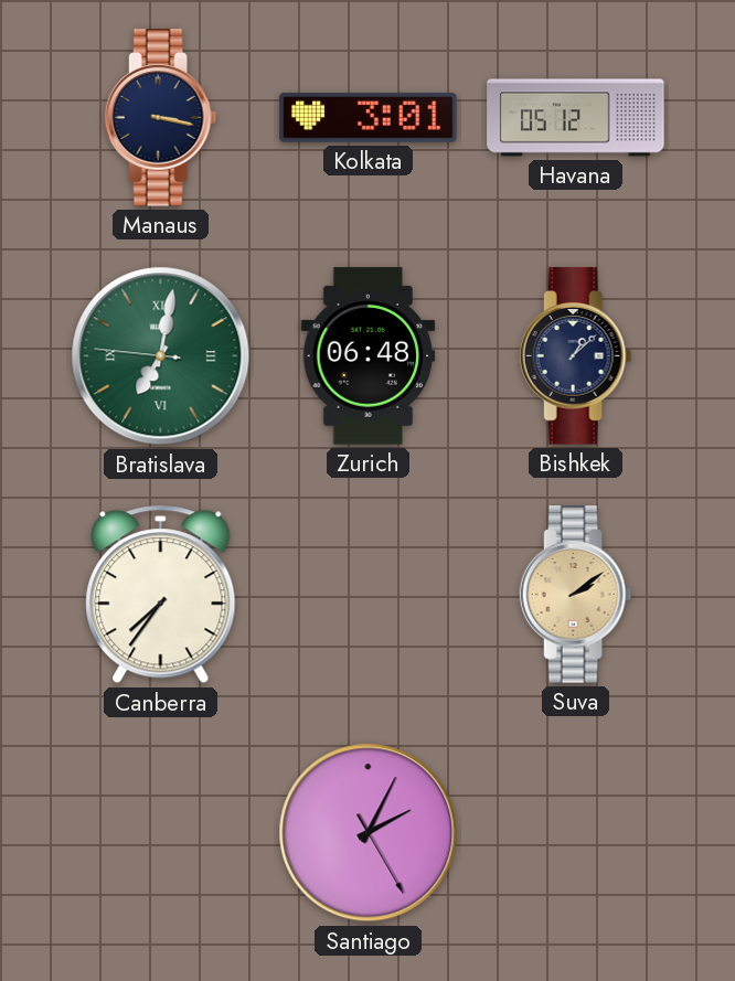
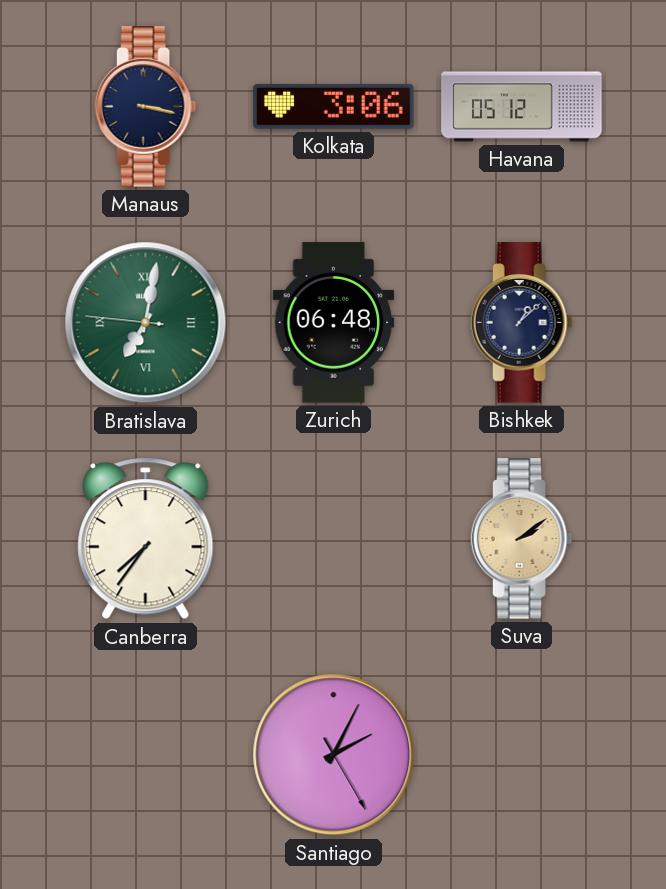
Kolkata: 3:01 -> 3:06 (334, 107)
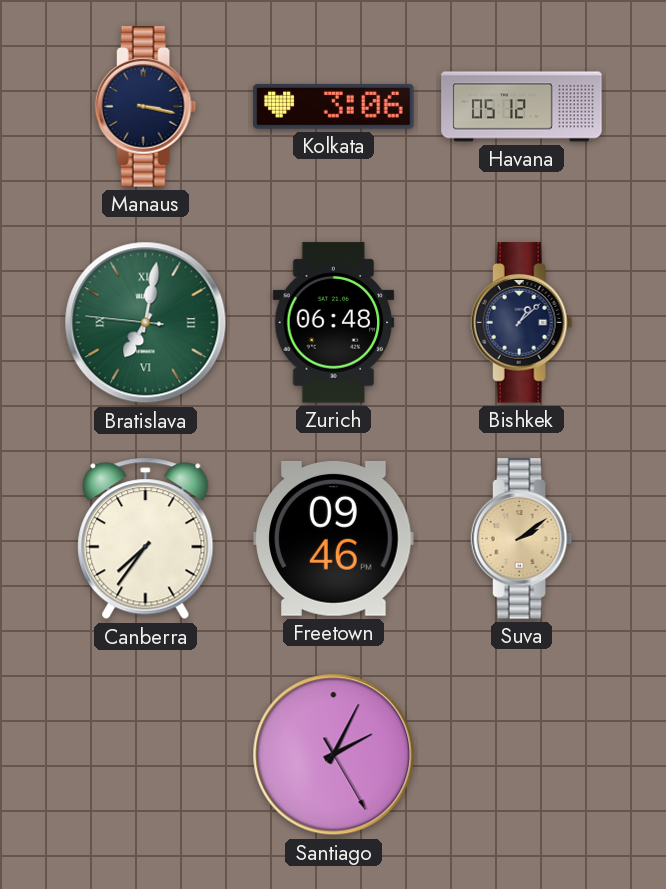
Freetown: none -> 09:46 (334, 538)
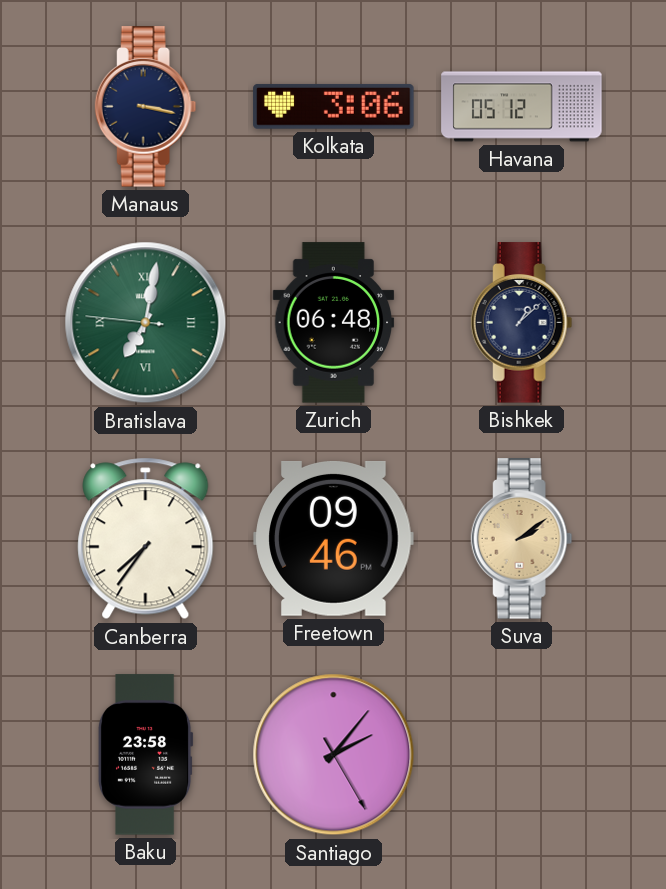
Baku: none -> 23:58 (145, 755)
Santiago: 2:04 -> 2:06 (334, 755)
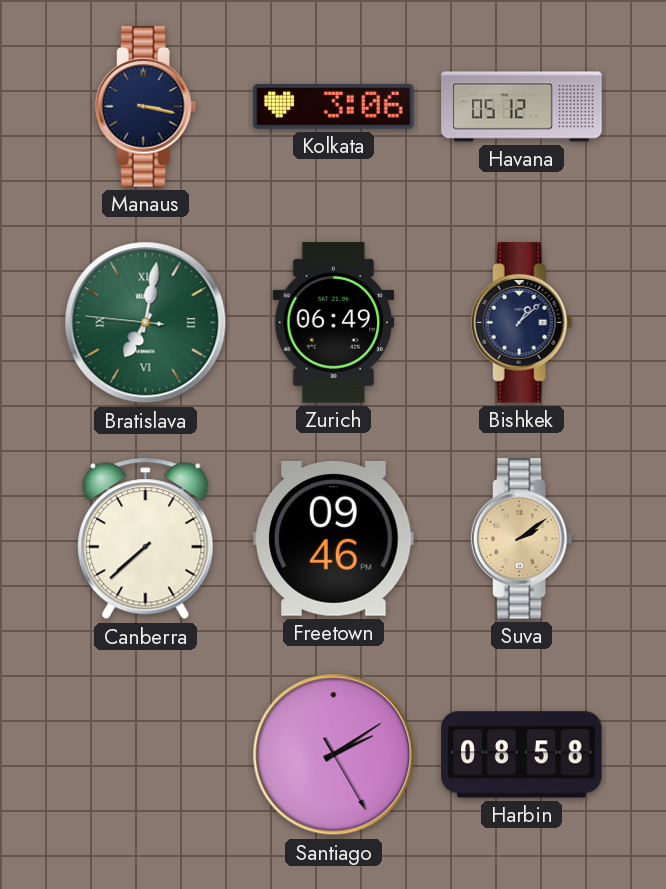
Zurich: 06:48 -> 06:49 (334, 323)
Canberra: 7:36 -> 7:38 (146, 539)
Baku: 23:58 -> none (145, 755)
Santiago: 2:06 -> 2:09 (334, 755)
Harbin: none -> 08:58 (522, 755)
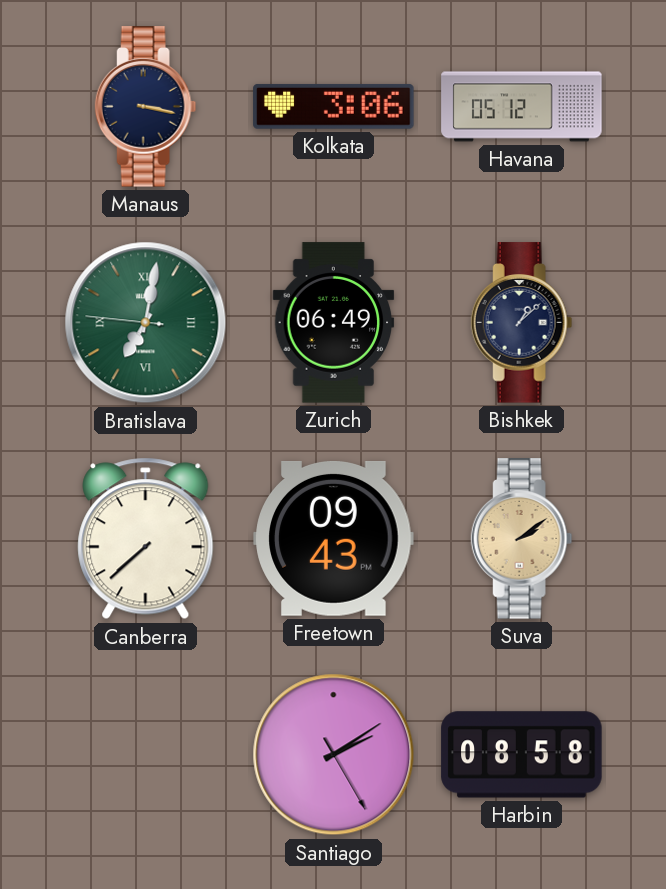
Freetown: 09:46 -> 09:43 (334, 538)
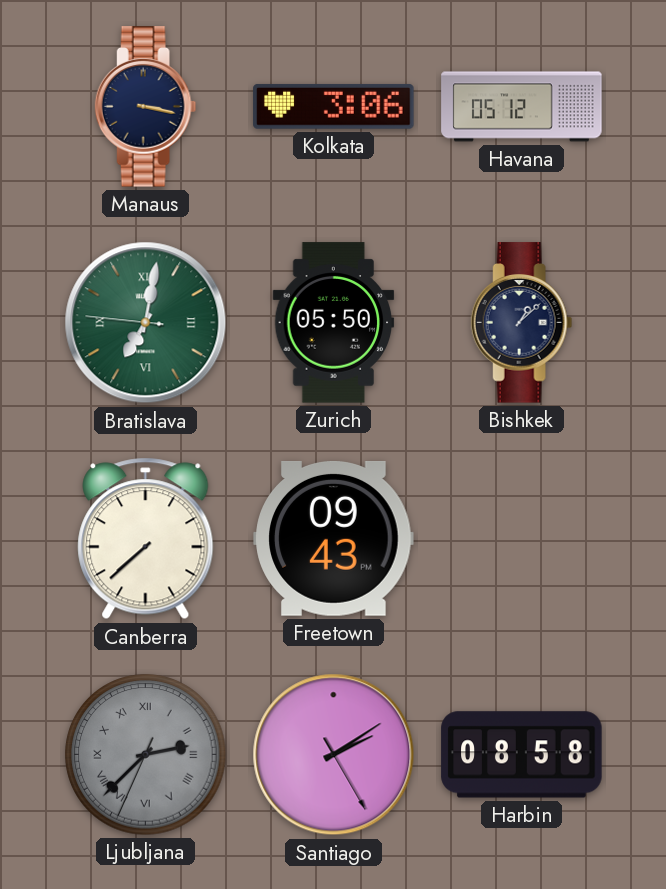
Zurich: 06:49 -> 05:50 (334, 323)
Suva: 2:09 -> none (522, 539)
Ljubljana: none -> 2:37 (146, 755)
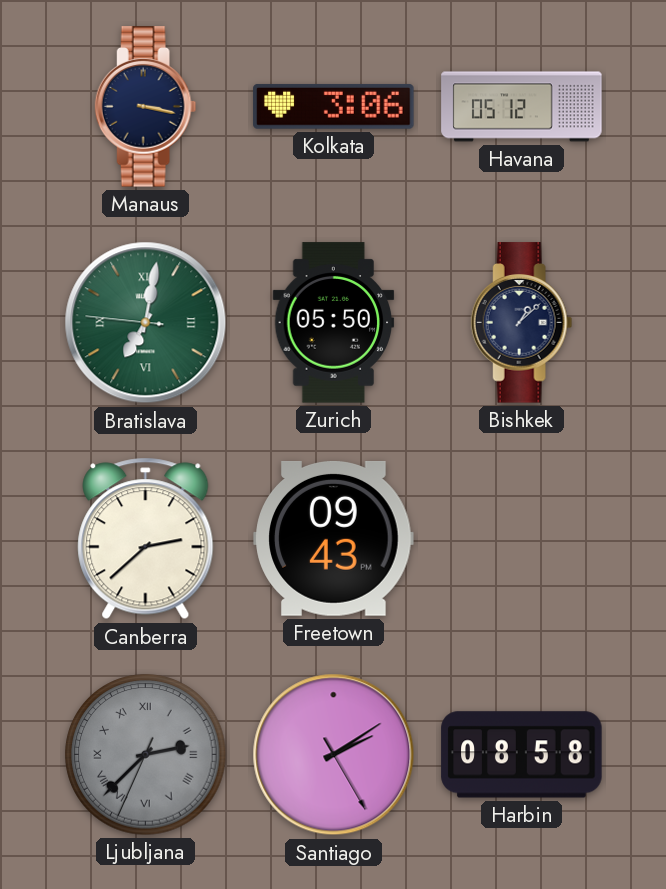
Canberra: 7:38 -> 2:38 (146, 539)
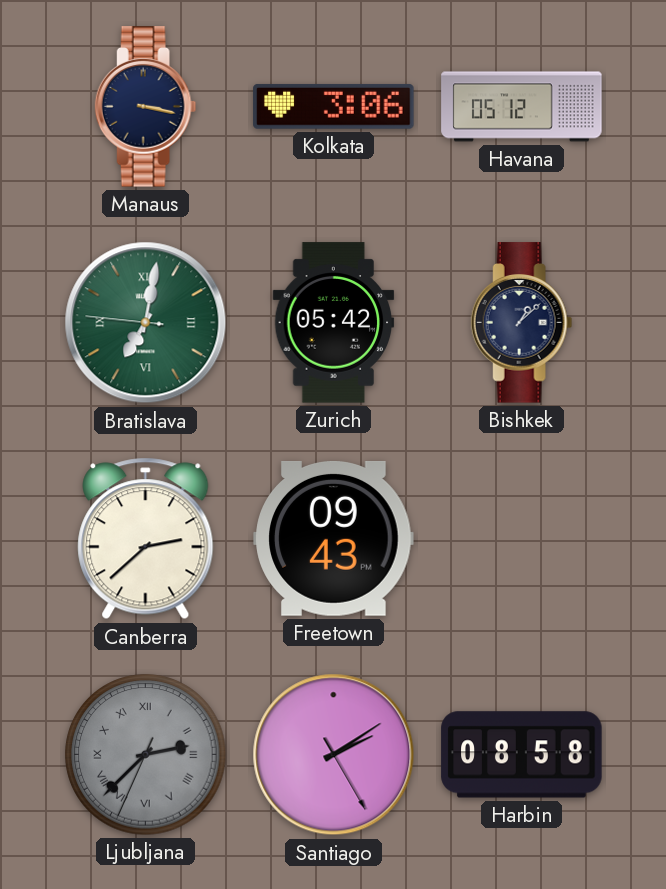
Zurich: 05:50 -> 05:42 (334, 323)
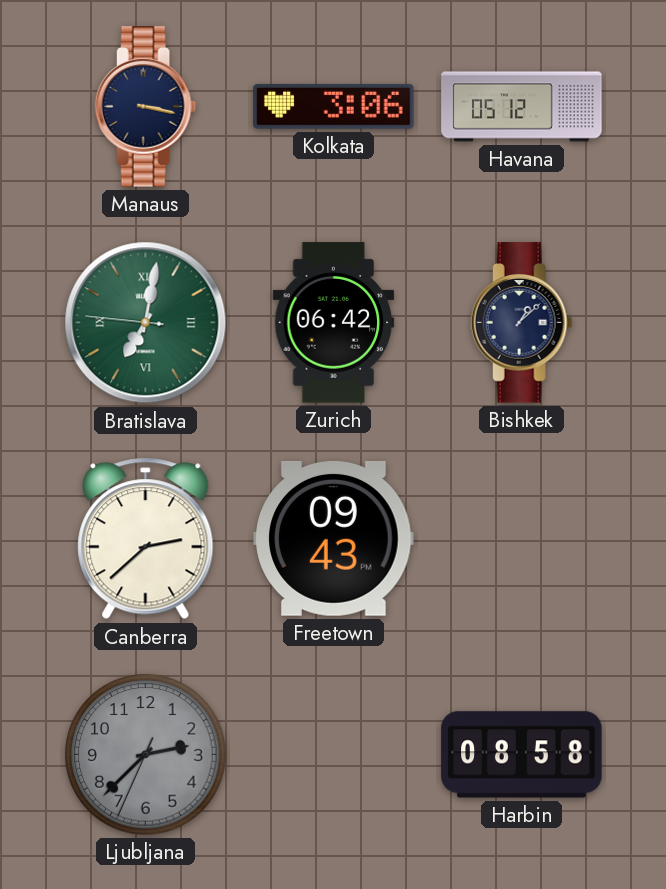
Zurich: 05:42 -> 06:42 (334, 323)
Ljubljana numerals: Roman -> Arabic (146, 755)
Santiago: 2:09 -> none (334, 755)
